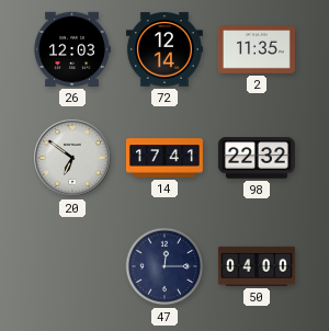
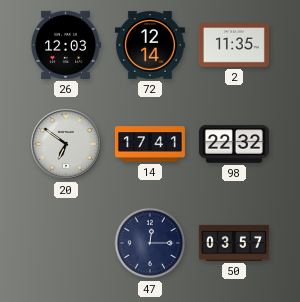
50: 04:00 -> 03:57 (234, 243)
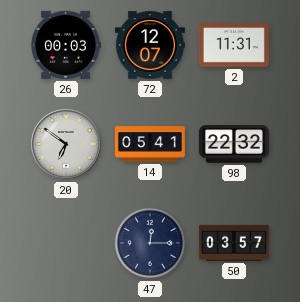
26: 12:03 -> 00:03 (66, 45)
72: 12:14 -> 12:07 (150, 45)
2: 11:35 -> 11:31 (234, 45)
14: 17:41 -> 05:41 (150, 144)
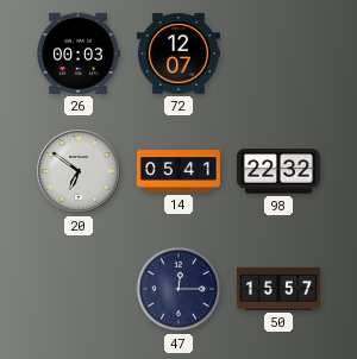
2: 11:31 -> none (234, 45)
50: 03:57 -> 15:57 (278, 289)
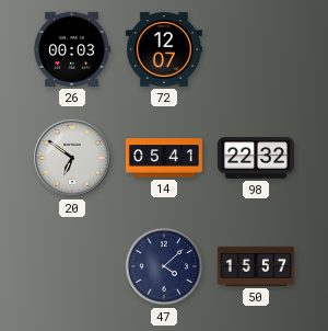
47: 12:15 -> 4:08 (164, 266)
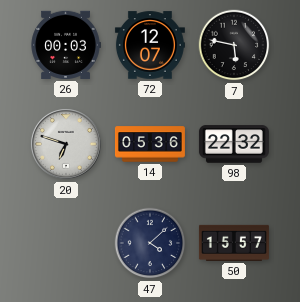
7: none -> 5:47 (234, 45)
20: 6:51 -> 6:48 (66, 144)
14: 05:41 -> 05:36 (150, 144)
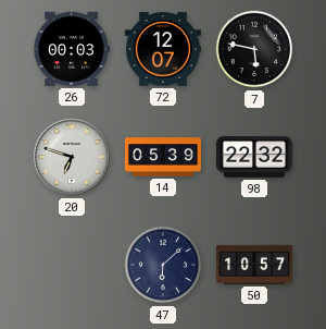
14: 05:36 -> 05:39 (163, 157)
47: 4:08 -> 6:08 (163, 265)
50: 15:57 -> 10:57 (254, 265)
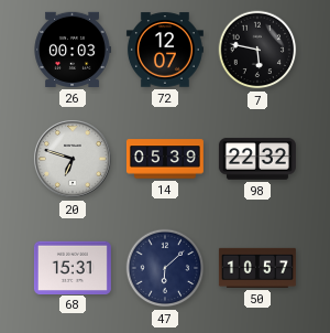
68: none -> 15:31 (73, 267)
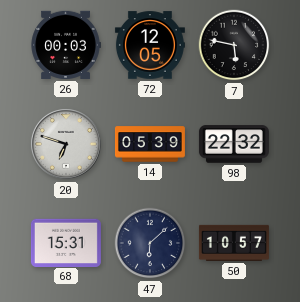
72: 12:07 -> 12:05 (150, 45)
